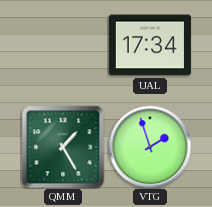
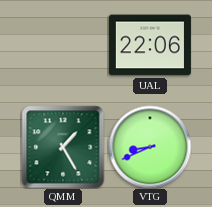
UAL: 17:34 -> 22:06 (150, 45)
VTG: 1:57 -> 8:41 (150, 147)
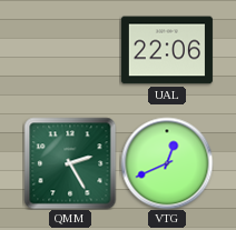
QMM: 1:25 -> 2:25 (70, 163)
VTG: 8:41 -> 12:41 (167, 163)
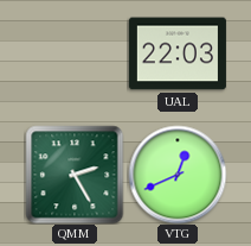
UAL: 22:06 -> 22:03 (178, 53)
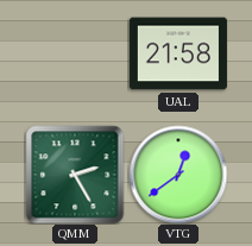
UAL: 22:03 -> 21:58 (178, 53)
VTG: 12:41 -> 12:39 (178, 175)
